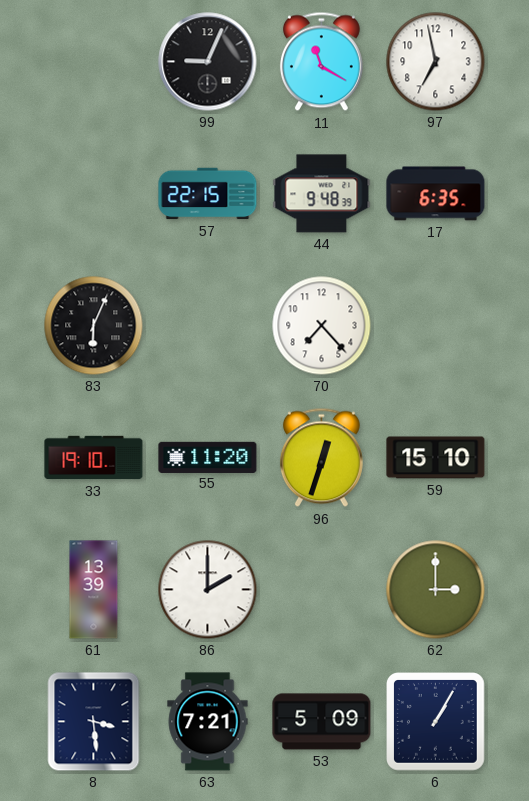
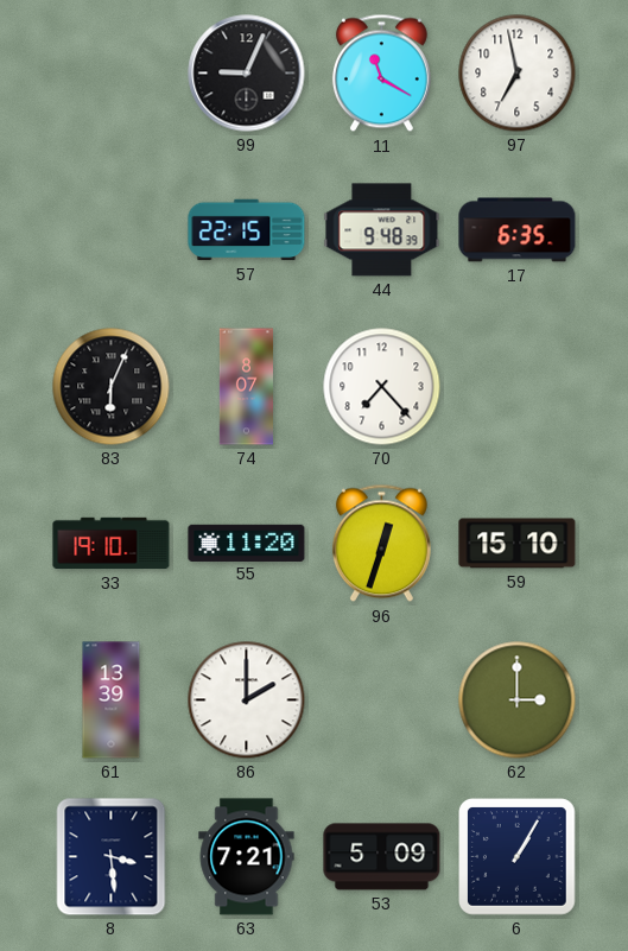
74: none -> 8:07 (246, 387)
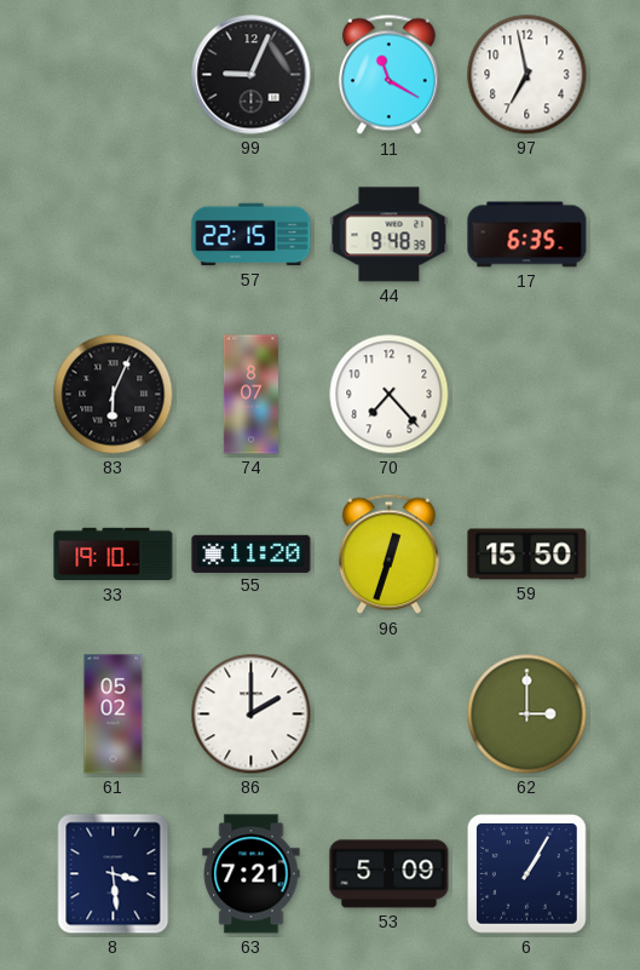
59: 15:10 -> 15:50 (527, 555)
61: 13:39 -> 05:02 (114, 714)
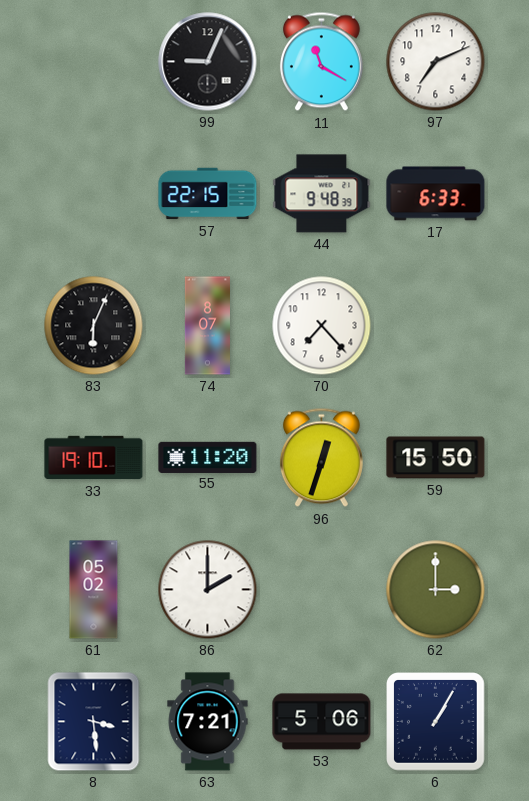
97: 6:58 -> 7:11 (436, 62)
17: 6:35 -> 6:33 (436, 194)
53: 5:09 -> 5:06 (322, 722)
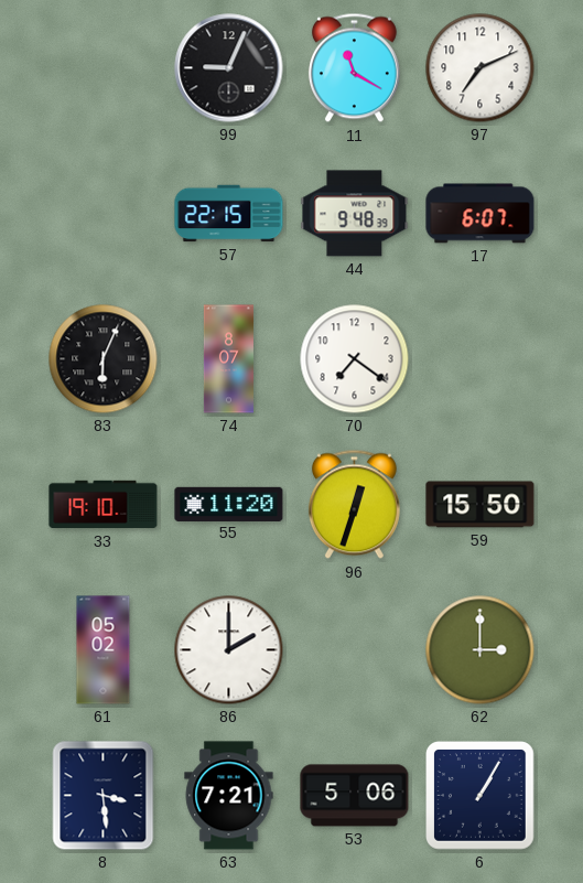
17: 6:33 -> 6:07 (481, 214)
70: 7:23 -> 7:21 (355, 359)
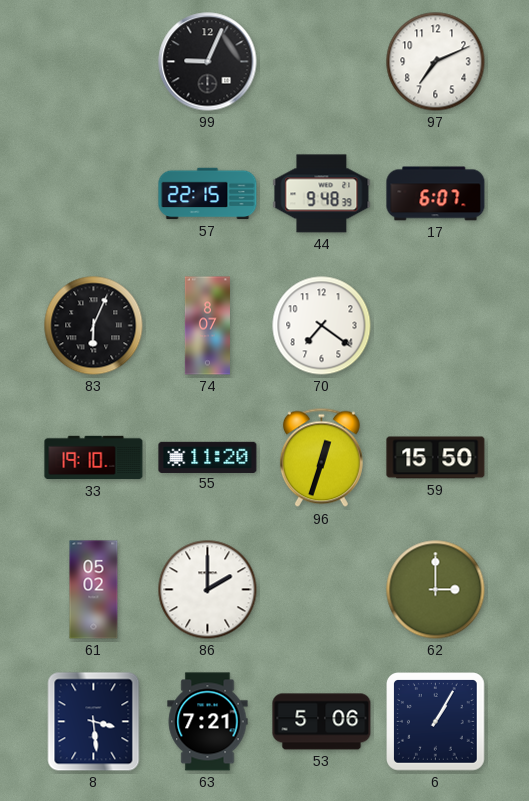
11: 11:20 -> none (354, 68)
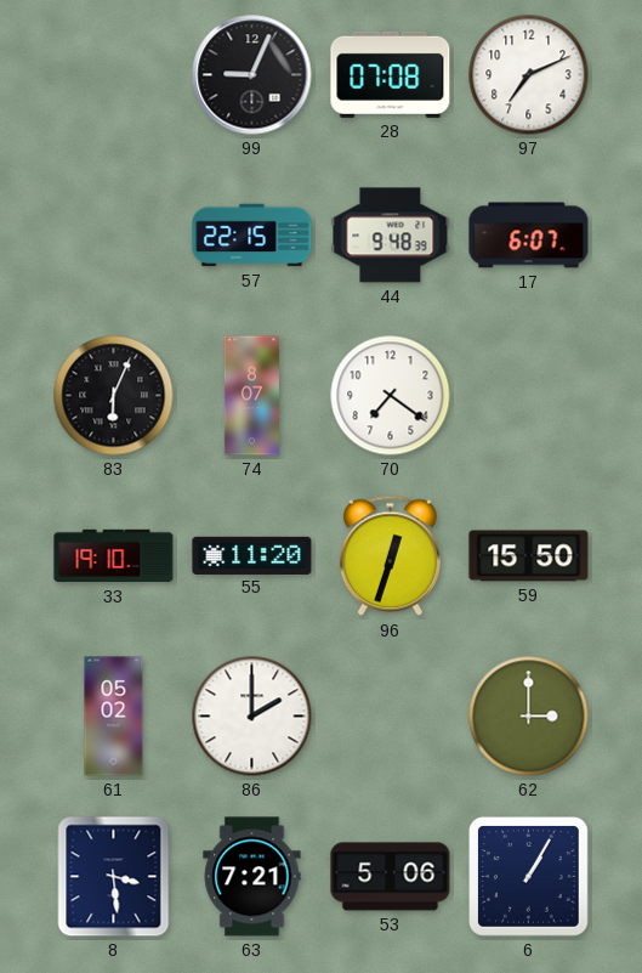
28: none -> 07:08 (391, 74)
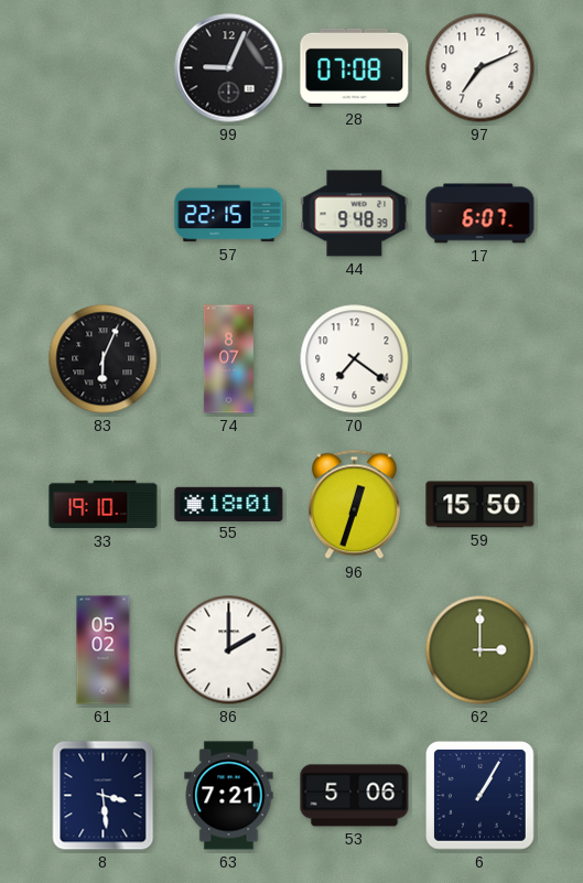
55: 11:20 -> 18:01 (229, 504)
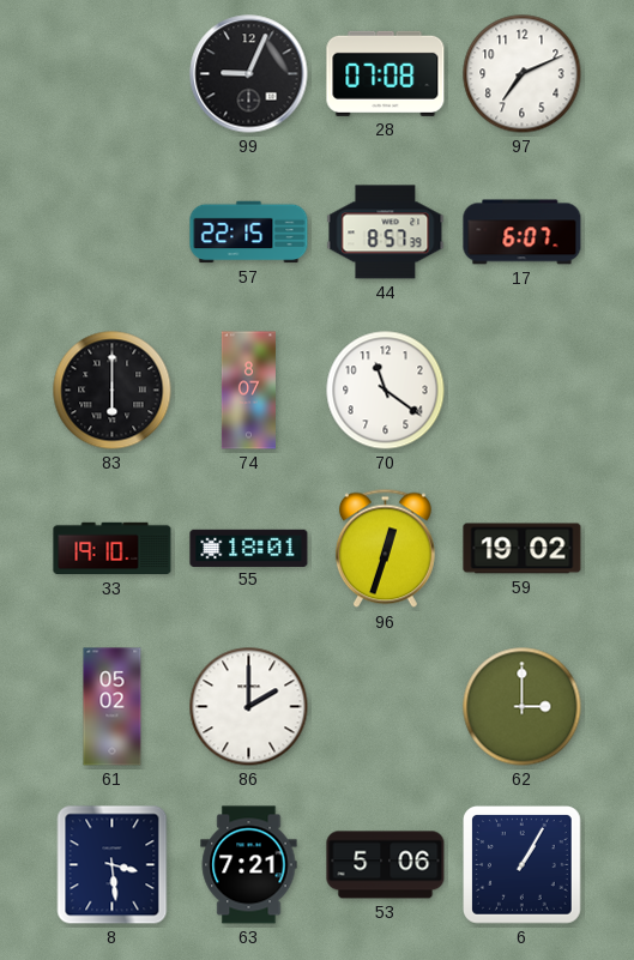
44: 9:48 -> 8:57 (386, 233)
83: 6:04 -> 6:00 (113, 391)
70: 7:21 -> 11:21 (386, 391)
59: 15:50 -> 19:02 (523, 549)
